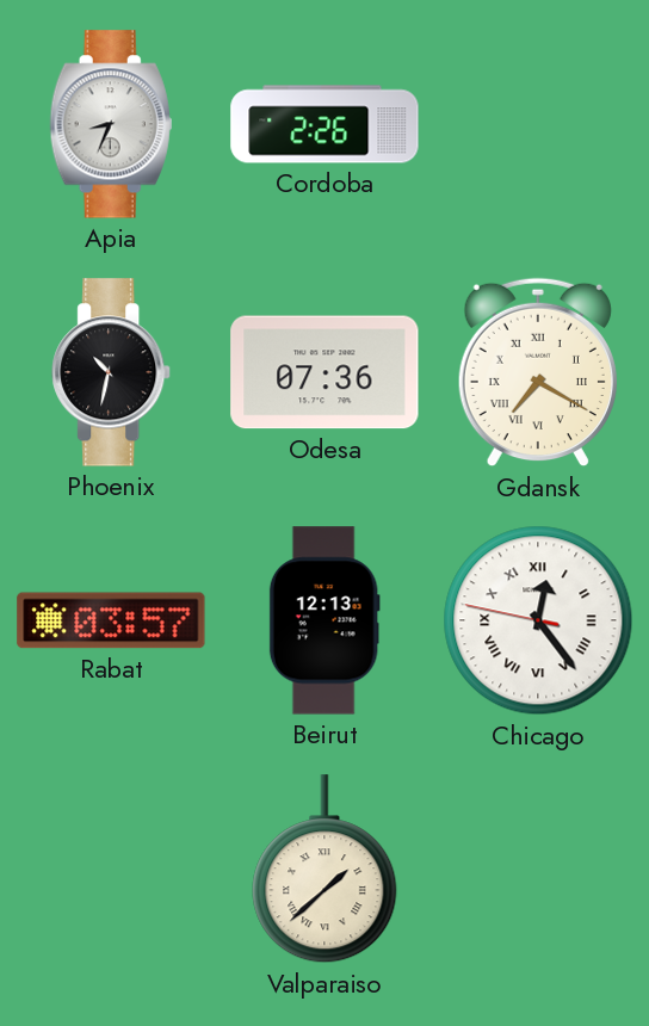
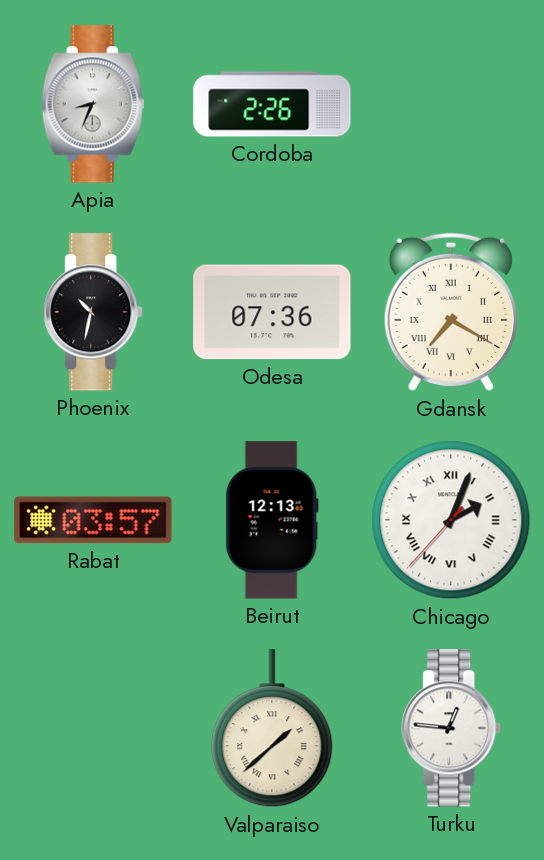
Chicago: 12:23 -> 2:03 (451, 520)
Turku: none -> 12:46 (452, 728)
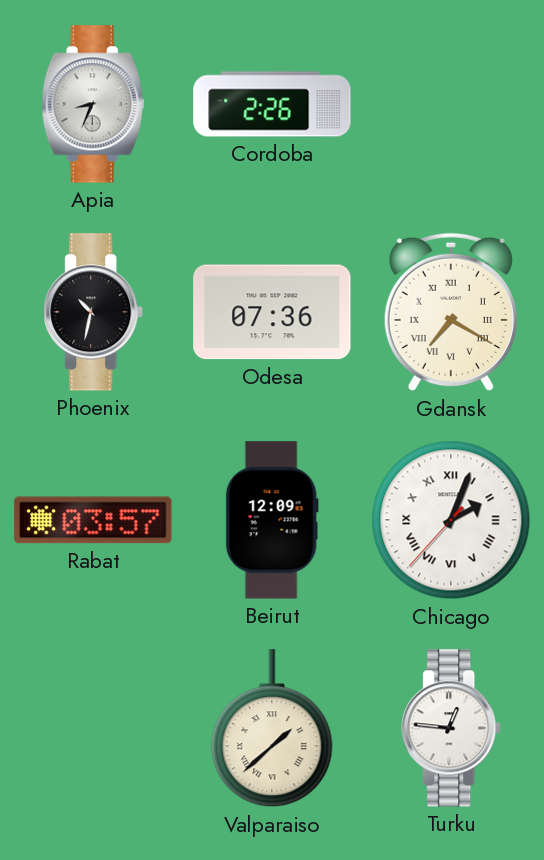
Beirut: 12:13 -> 12:09 (272, 520)
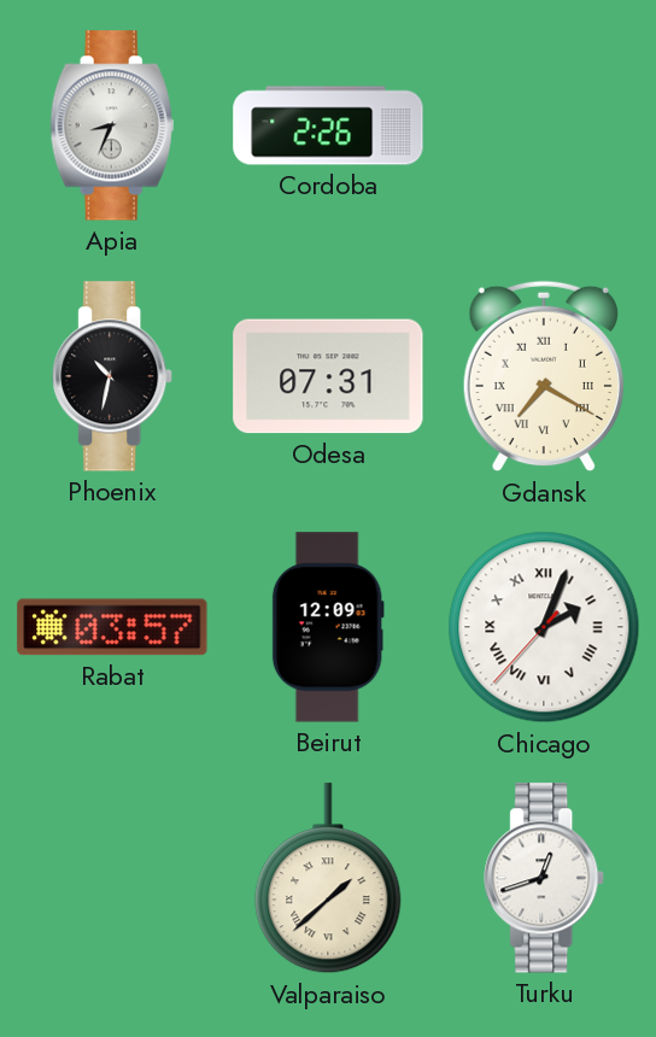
Odesa: 07:36 -> 07:31 (328, 376)
Turku: 12:46 -> 12:42 (545, 878)
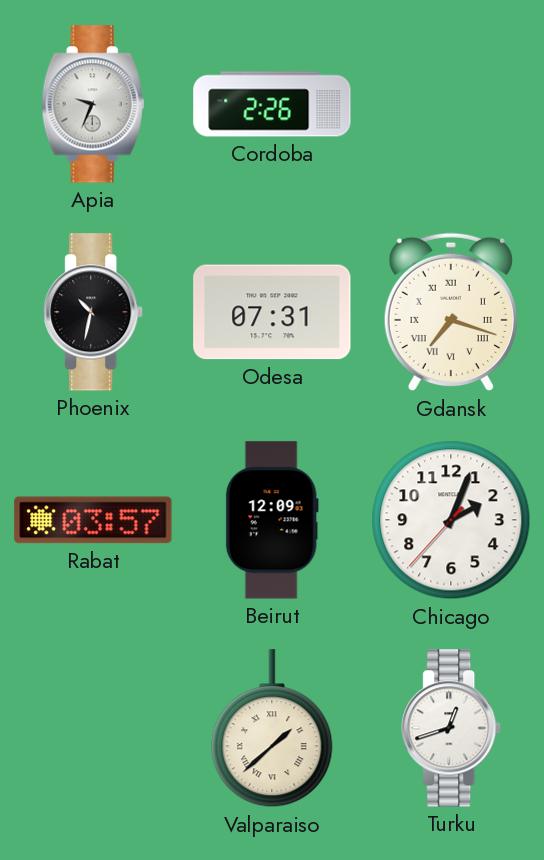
Apia: 8:34 -> 9:34 (93, 104)
Gdansk: 7:20 -> 7:18 (451, 312)
Chicago numerals: Roman -> Arabic (451, 520)
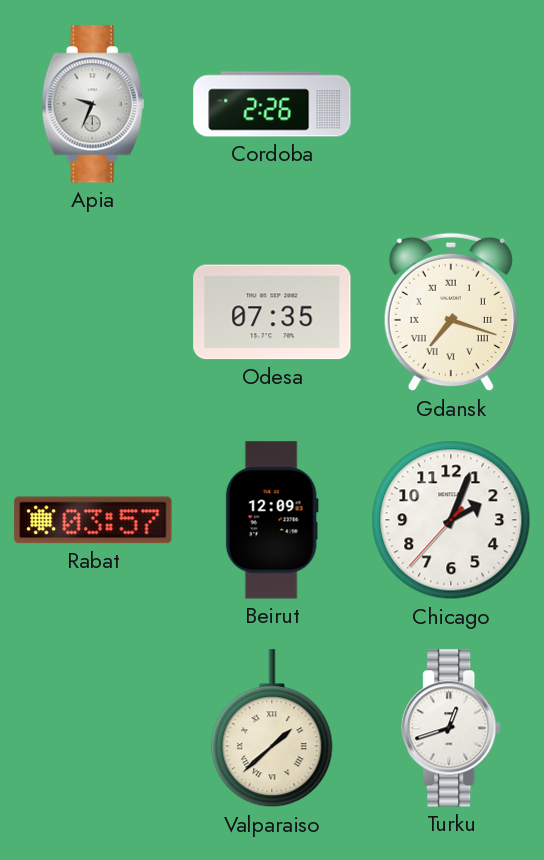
Phoenix: 10:32 -> none (94, 312)
Odesa: 07:31 -> 07:35 (272, 312)
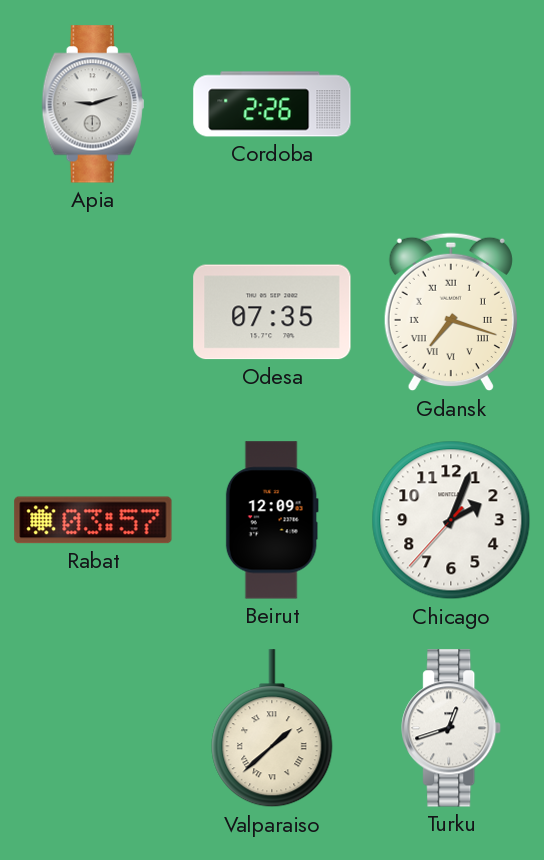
Apia: 9:34 -> 9:12 (93, 104)
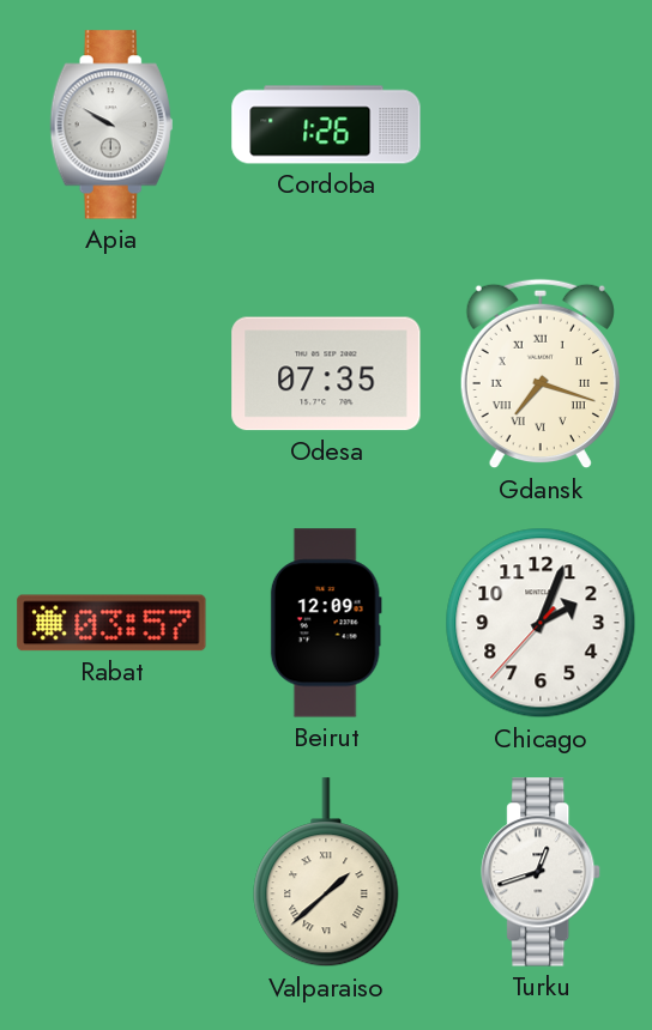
Apia: 9:12 -> 9:50 (111, 125)
Cordoba: 2:26 -> 1:26 (326, 125)
